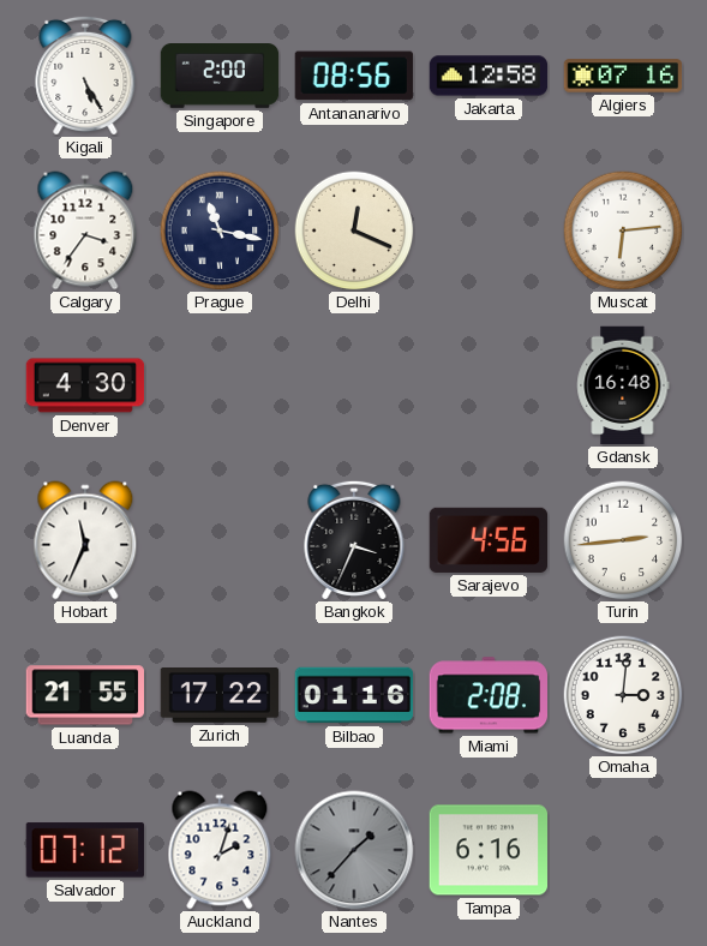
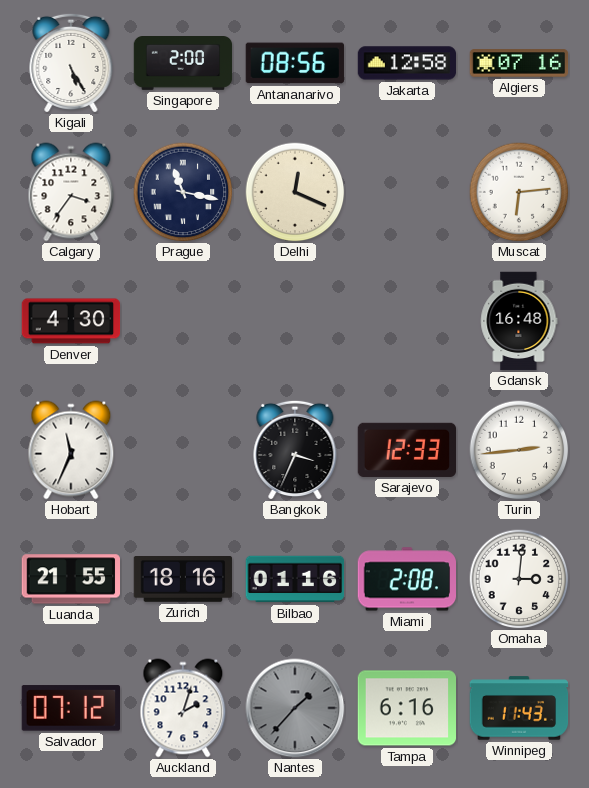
Sarajevo: 4:56 -> 12:33 (407, 450)
Zurich: 17:22 -> 18:16 (183, 580)
Winnipeg: none -> 11:43 (519, 708)
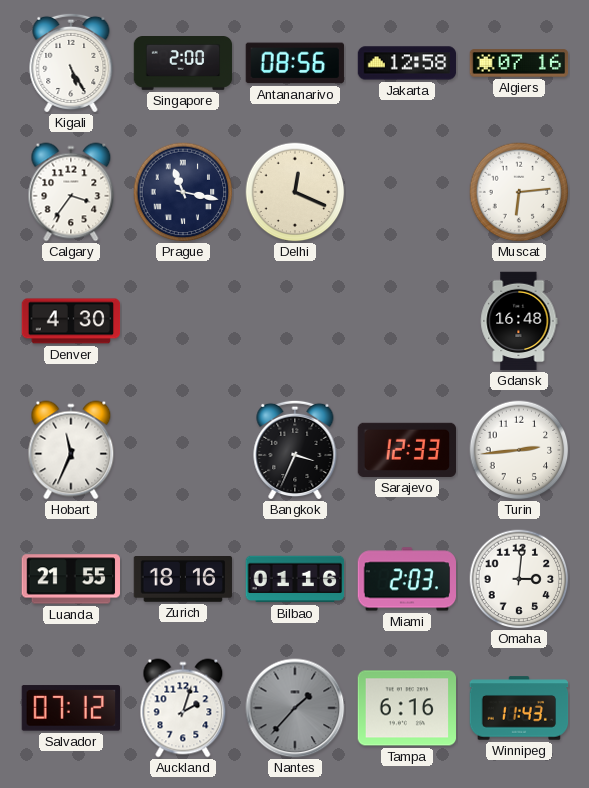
Miami: 2:08 -> 2:03 (406, 579)
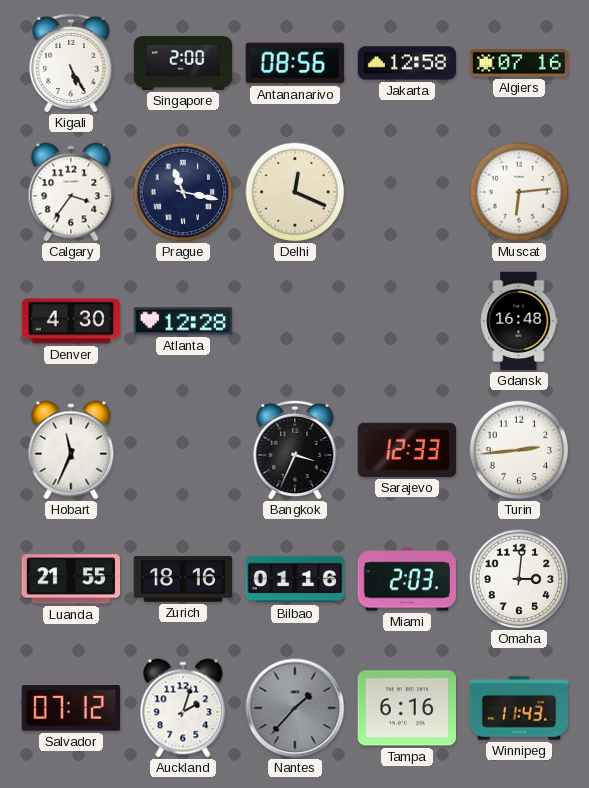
Atlanta: none -> 12:28 (183, 321)
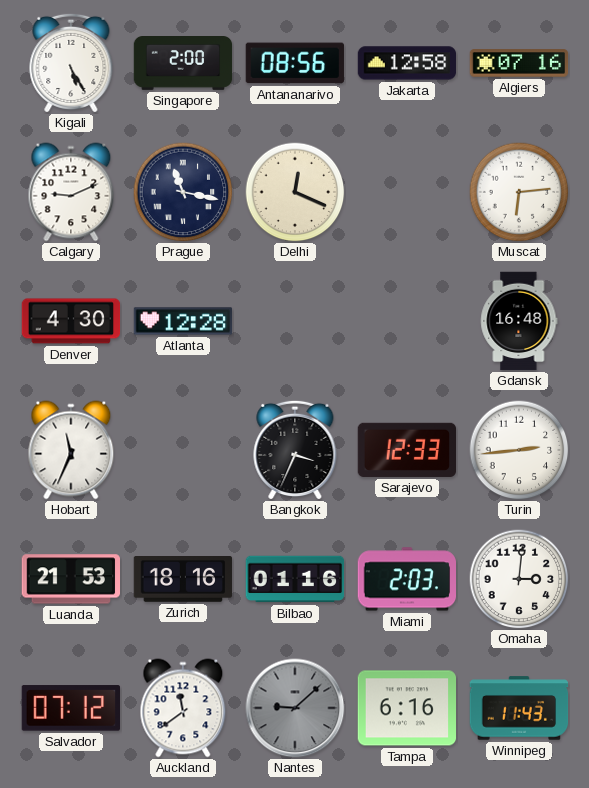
Calgary: 3:36 -> 9:11 (71, 192)
Luanda: 21:55 -> 21:53 (71, 579)
Auckland: 2:03 -> 11:39 (183, 708)
Nantes: 1:37 -> 9:08 (295, 708)
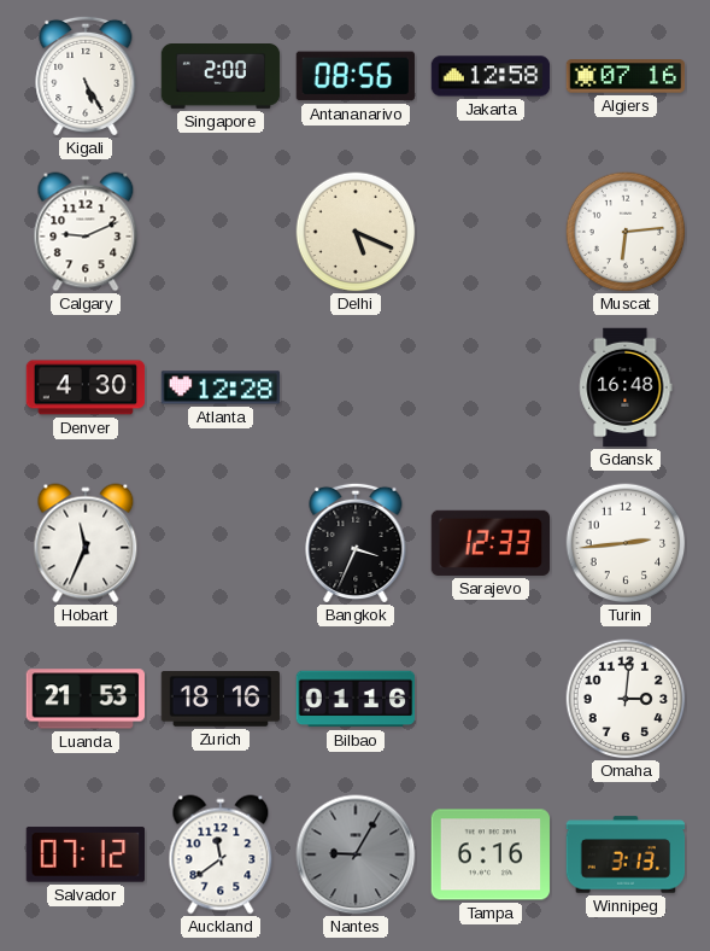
Prague: 11:17 -> none (183, 192)
Delhi: 12:19 -> 5:19 (356, 232)
Miami: 2:03 -> none (406, 579)
Nantes: 9:08 -> 9:05 (356, 854)
Winnipeg: 11:43 -> 3:13 (626, 854)
